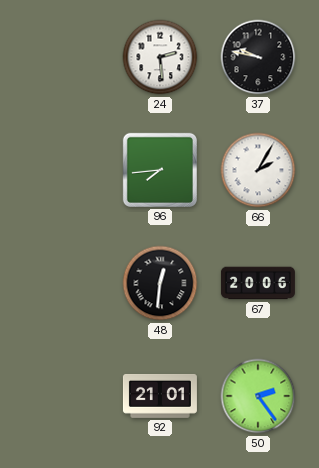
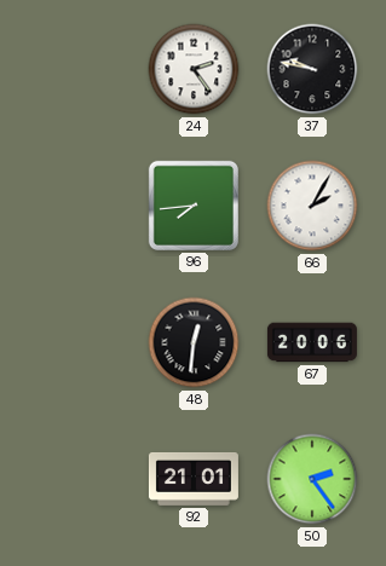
24: 2:29 -> 2:24 (194, 69)
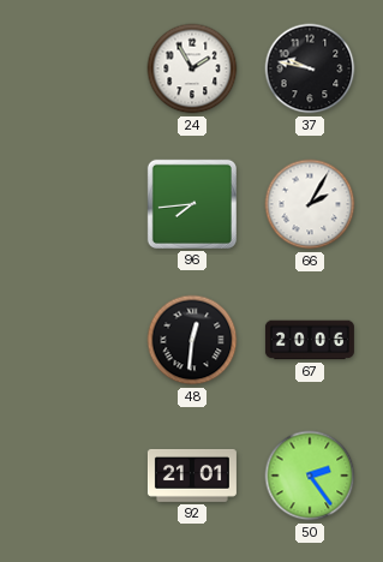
24: 2:24 -> 1:55 (192, 68)
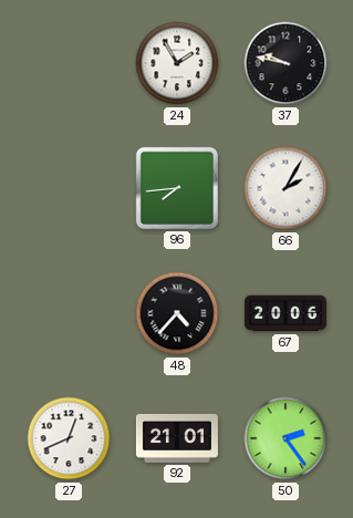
48: 12:31 -> 4:37 (177, 313)
27: none -> 12:41 (69, 438)
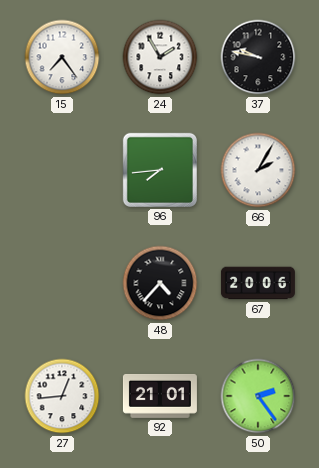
15: none -> 7:24 (62, 57)
27: 12:41 -> 12:44 (62, 396)
